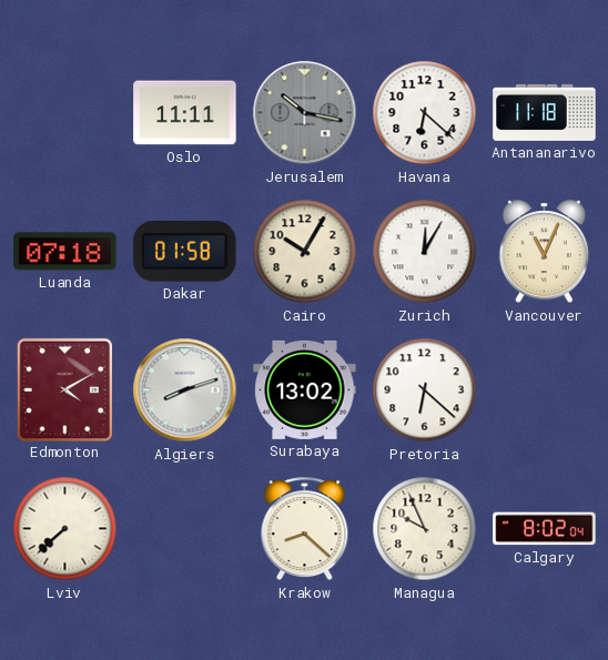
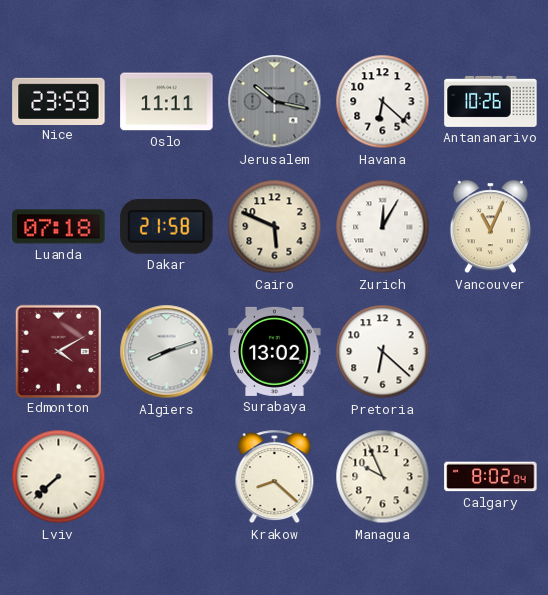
Nice: none -> 23:59 (59, 101)
Antananarivo: 11:18 -> 10:26 (491, 101)
Dakar: 01:58 -> 21:58 (167, 226)
Cairo: 10:05 -> 5:49 (275, 227)
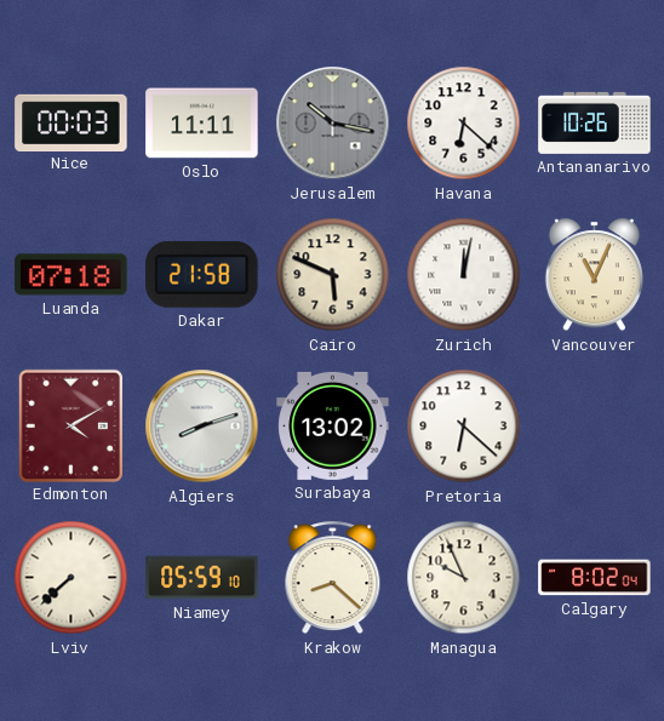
Nice: 23:59 -> 00:03 (71, 122)
Zurich: 12:05 -> 12:02 (464, 275)
Niamey: none -> 05:59 (202, 578)
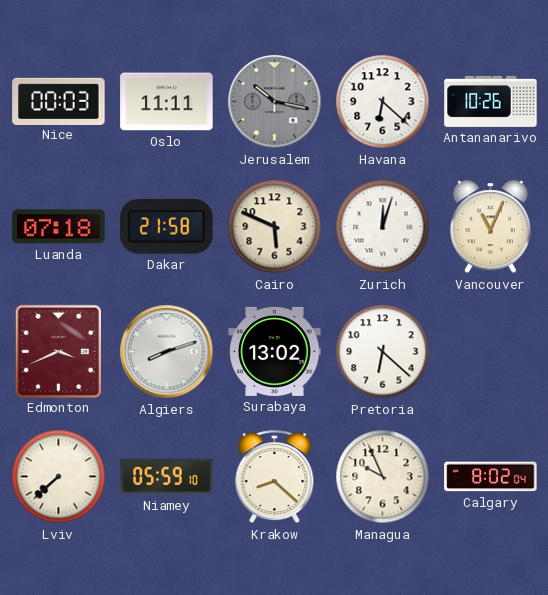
Zurich: 12:02 -> 12:03 (383, 227)
Edmonton: 4:10 -> 3:41 (58, 351)
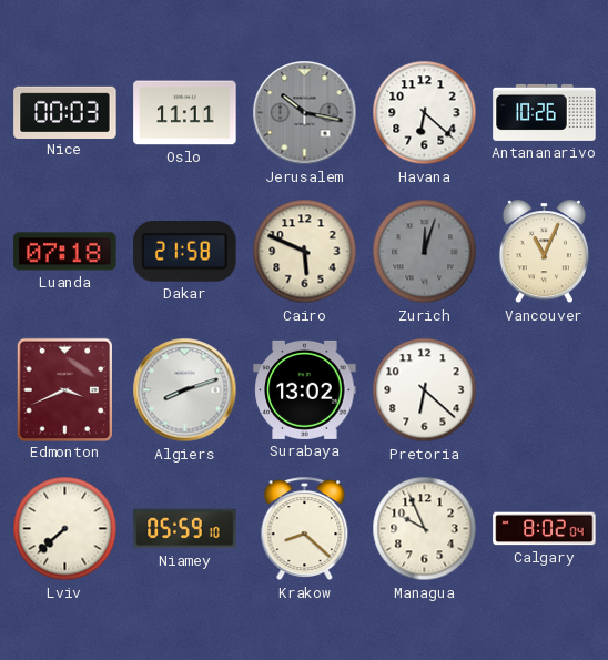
Zurich dial: white -> grey (425, 252)
